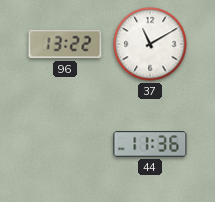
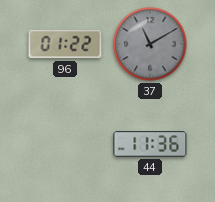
96: 13:22 -> 01:22 (65, 44)
37 dial: white -> grey (150, 44)
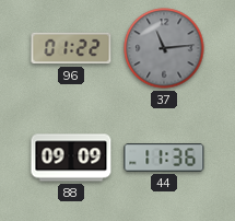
37: 11:10 -> 11:14 (164, 48)
88: none -> 09:09 (71, 158)
